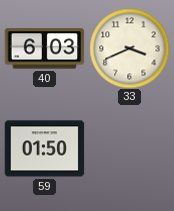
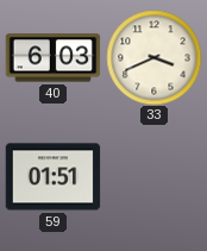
59: 01:50 -> 01:51 (52, 177)
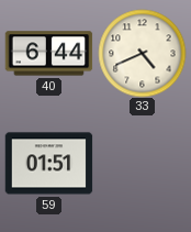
40: 6:03 -> 6:44 (48, 54)
33: 3:41 -> 4:41 (142, 53)
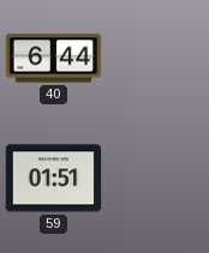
33: 4:41 -> none (142, 53)
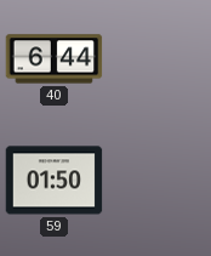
59: 01:51 -> 01:50 (53, 181)
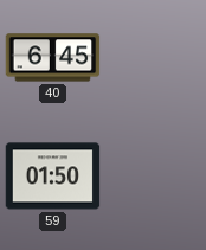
40: 6:44 -> 6:45 (52, 58)
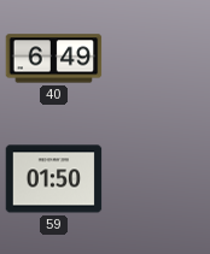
40: 6:45 -> 6:49 (53, 59)
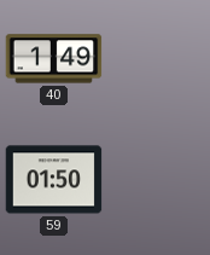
40: 6:49 -> 1:49 (53, 59)
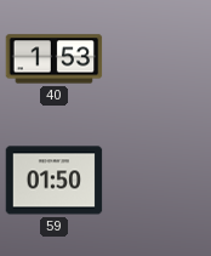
40: 1:49 -> 1:53 (53, 59)
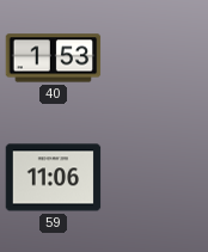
59: 01:50 -> 11:06 (53, 178)
